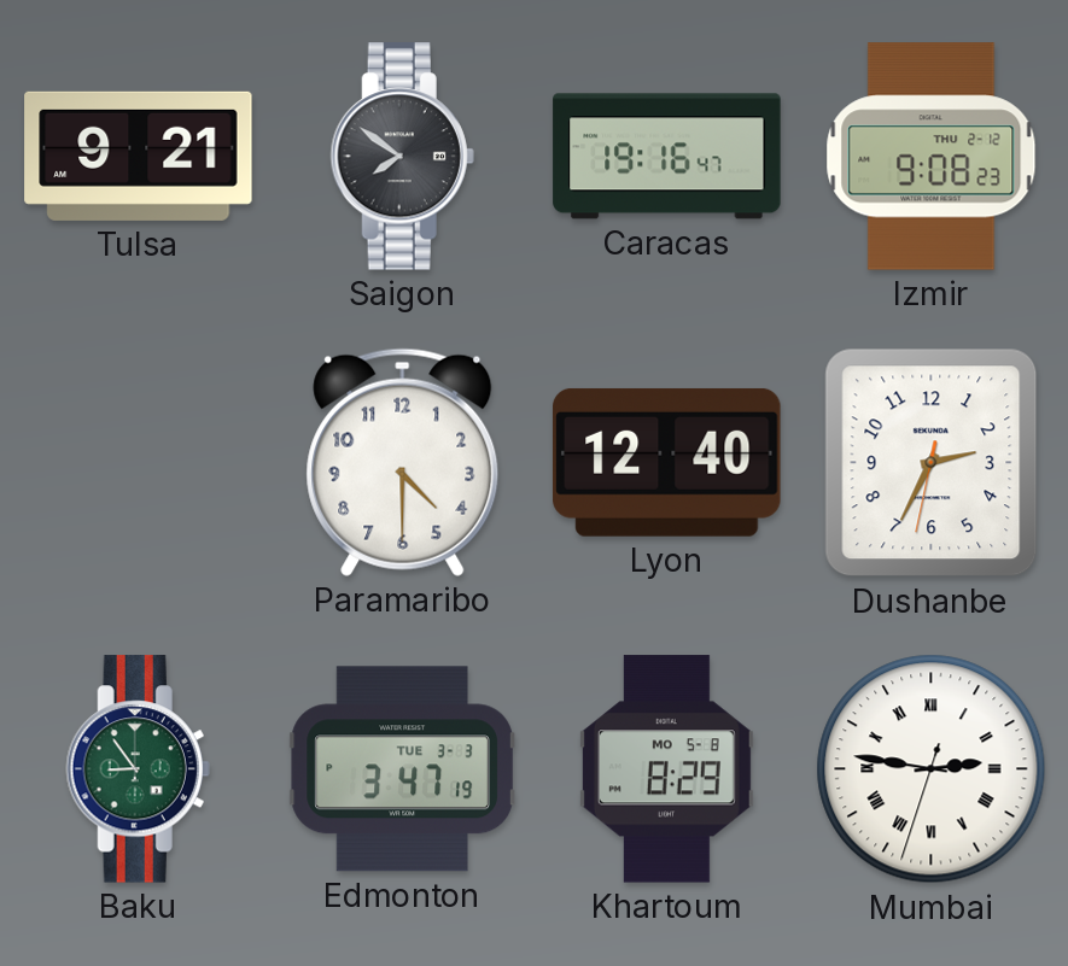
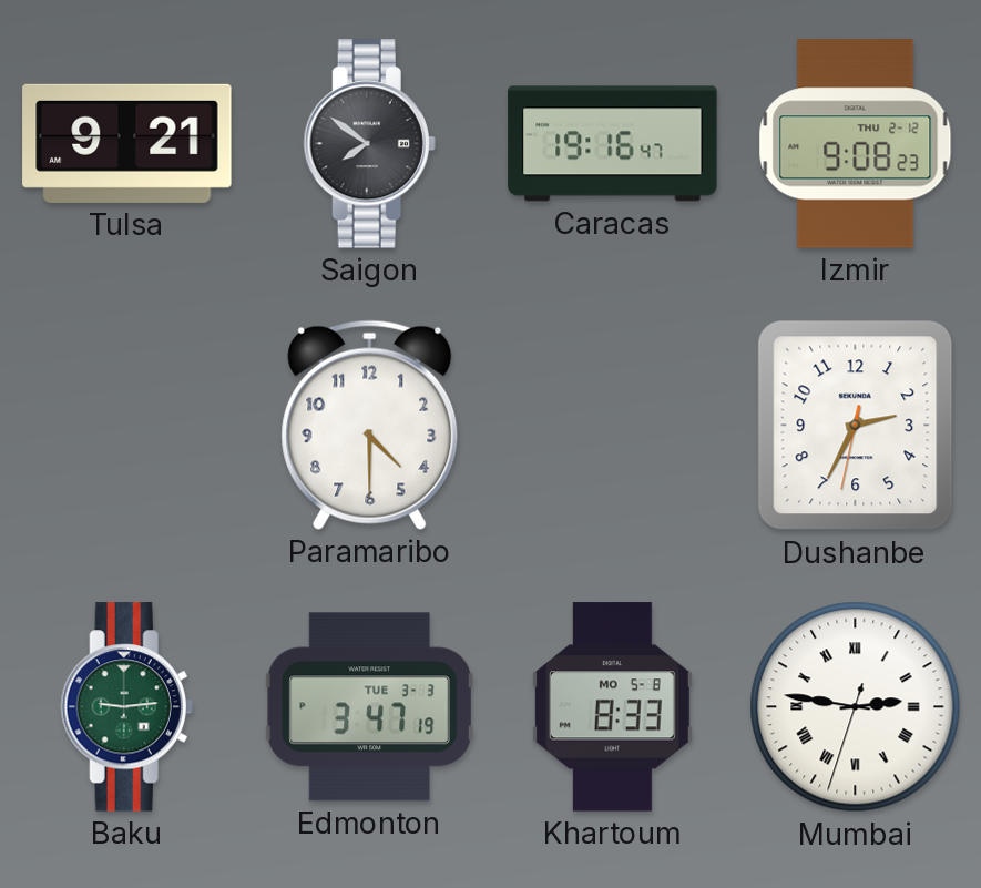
Lyon: 12:40 -> none (667, 462)
Baku: 8:54 -> 9:14 (126, 707)
Khartoum: 8:29 -> 8:33 (612, 707)
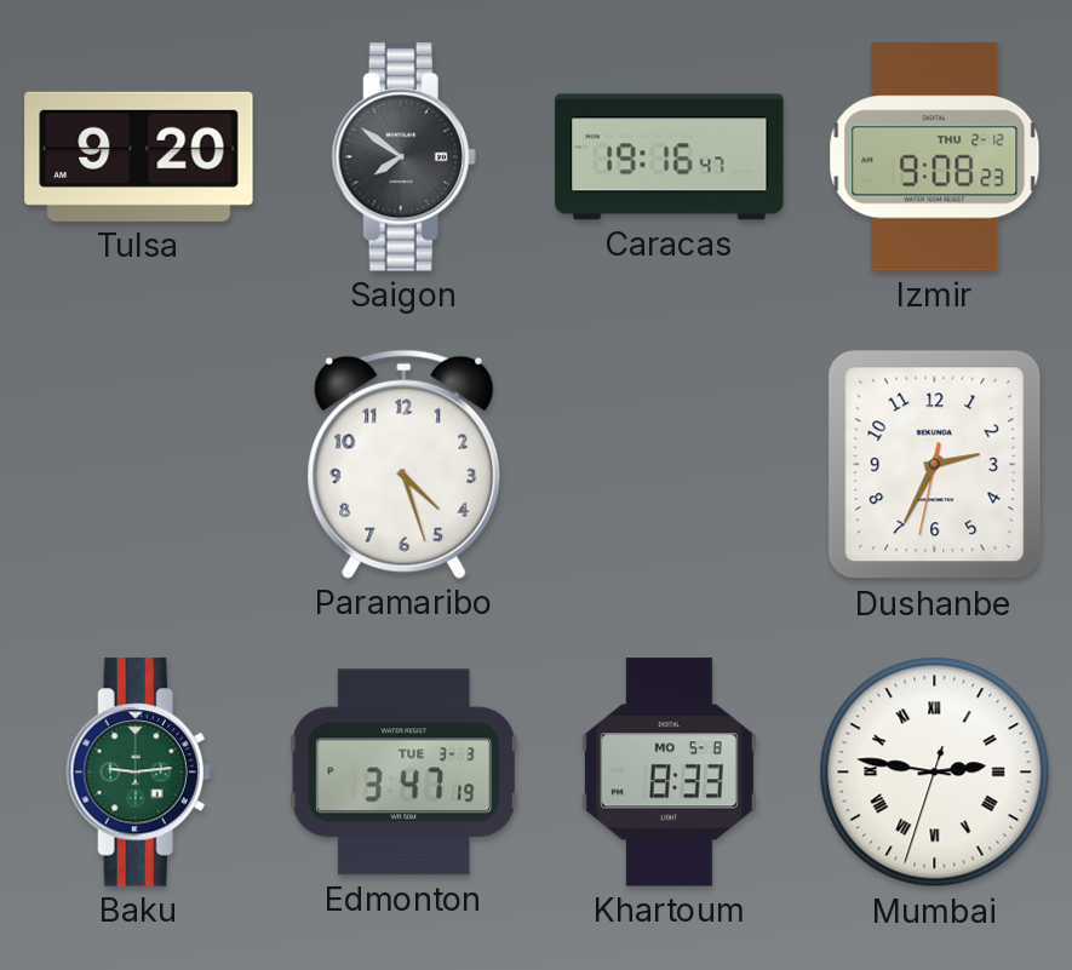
Tulsa: 9:21 -> 9:20 (139, 156)
Paramaribo: 4:30 -> 4:27 (405, 464)
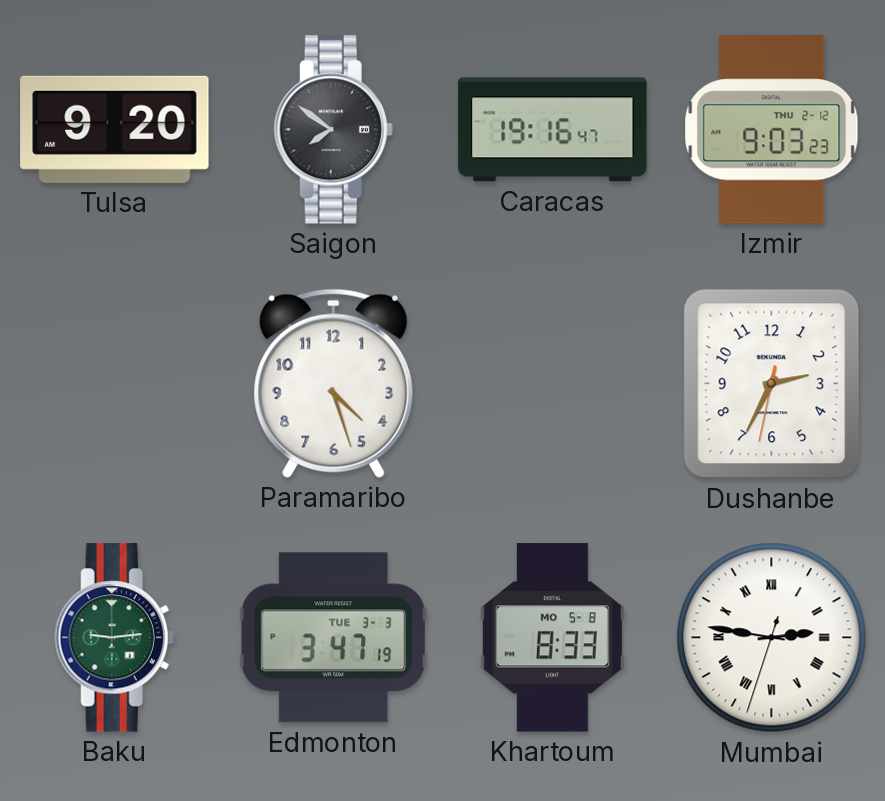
Izmir: 9:08 -> 9:03 (772, 130)
